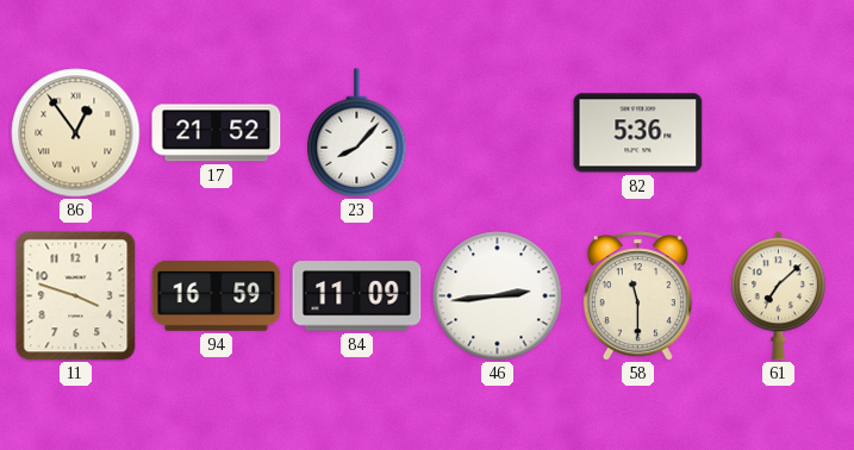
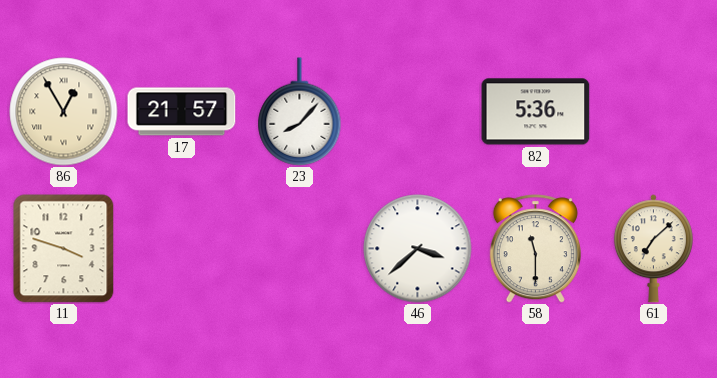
86: 12:54 -> 12:55 (64, 112)
17: 21:52 -> 21:57 (182, 112)
94: 16:59 -> none (217, 295)
84: 11:09 -> none (357, 296)
46: 2:44 -> 3:38 (418, 249)
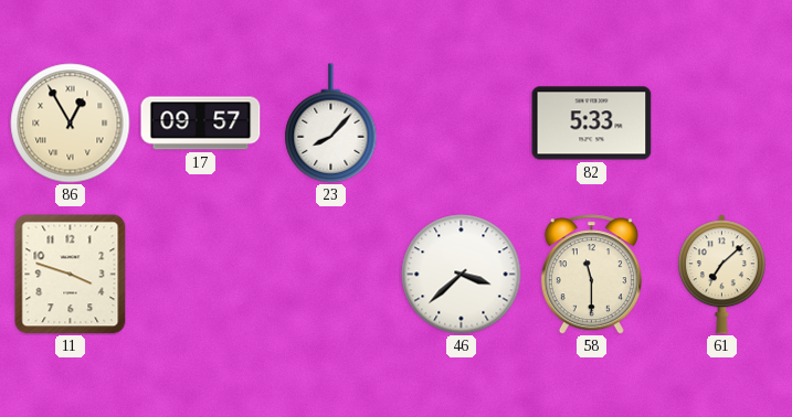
17: 21:57 -> 09:57 (201, 124)
82: 5:36 -> 5:33 (592, 124)
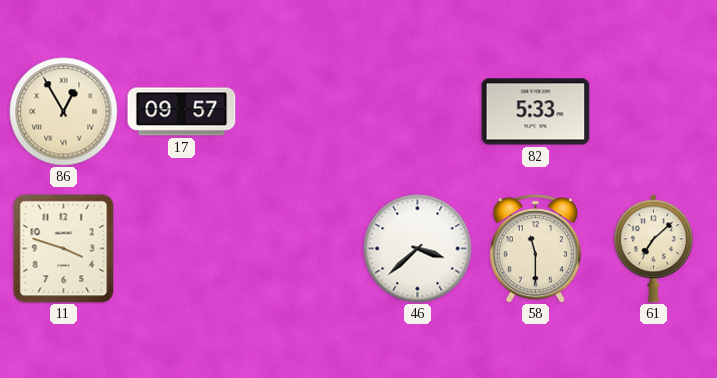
23: 8:07 -> none (331, 124)
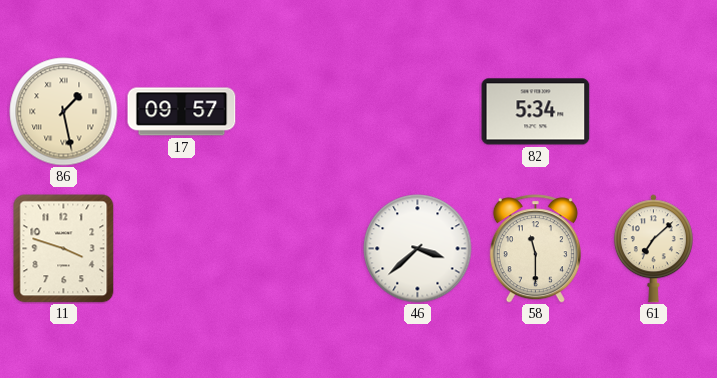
86: 12:55 -> 1:28 (64, 112)
82: 5:33 -> 5:34 (536, 112)
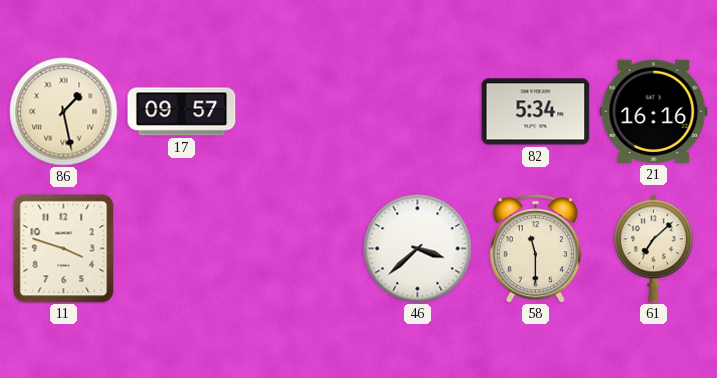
21: none -> 16:16 (654, 111)
